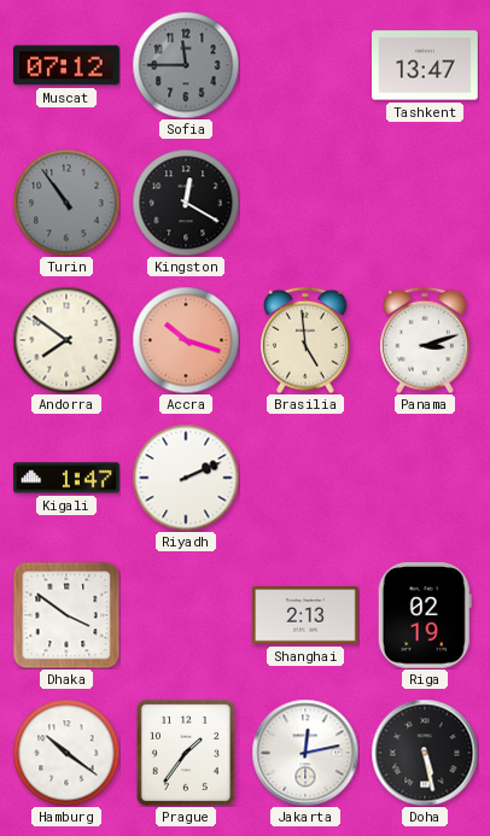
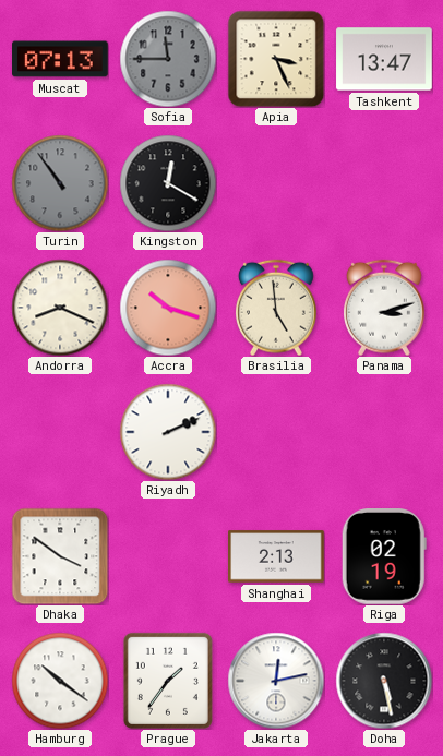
Muscat: 07:12 -> 07:13 (61, 59)
Apia: none -> 3:26 (276, 59)
Andorra: 7:51 -> 8:19 (60, 308)
Kigali: 1:47 -> none (66, 478)
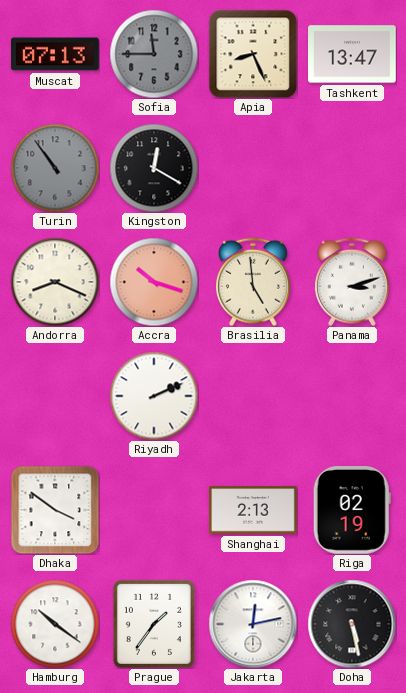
Apia: 3:26 -> 8:26 (253, 54)
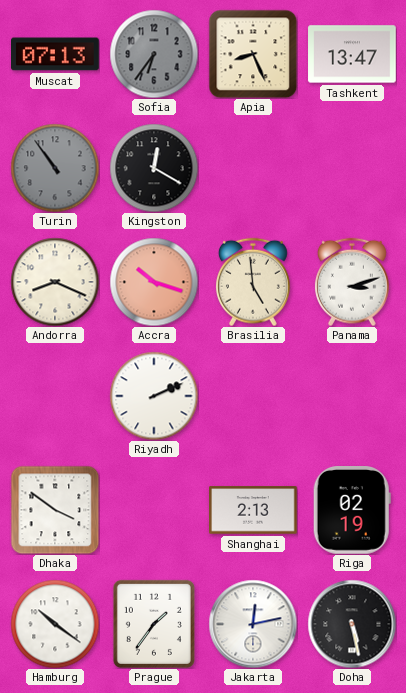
Sofia: 11:45 -> 6:36 (154, 54)
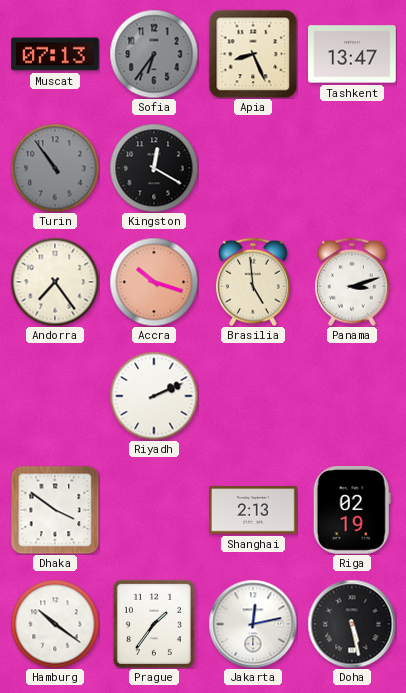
Andorra: 8:19 -> 7:24 (55, 282)
